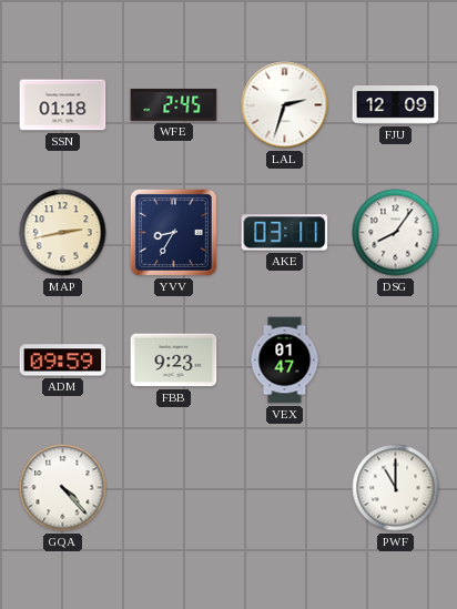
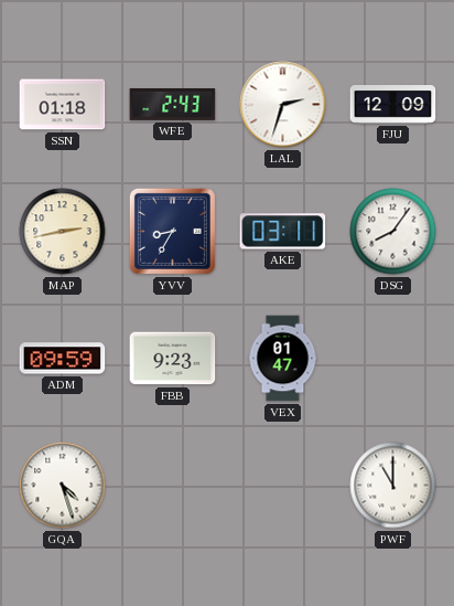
WFE: 2:45 -> 2:43 (173, 104)
GQA: 4:23 -> 4:27 (63, 486)
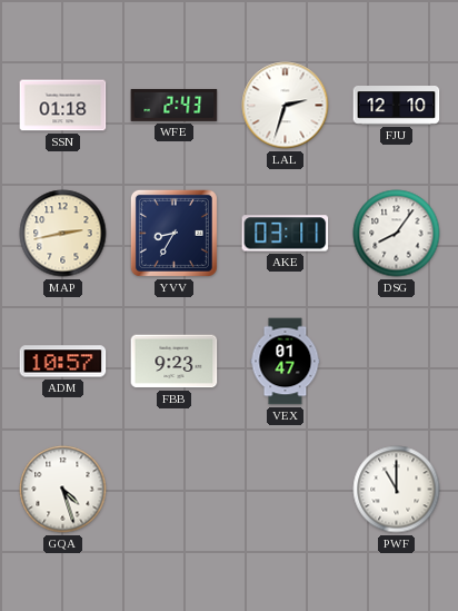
FJU: 12:09 -> 12:10 (397, 106)
ADM: 09:59 -> 10:57 (63, 362)
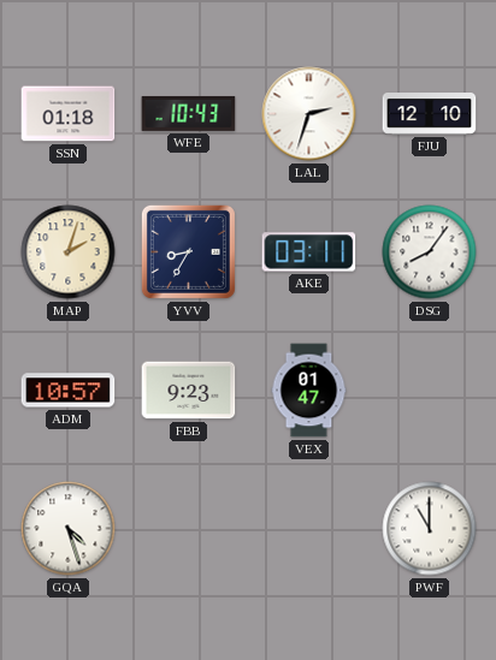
WFE: 2:43 -> 10:43 (189, 113)
MAP: 2:43 -> 2:03 (69, 252)
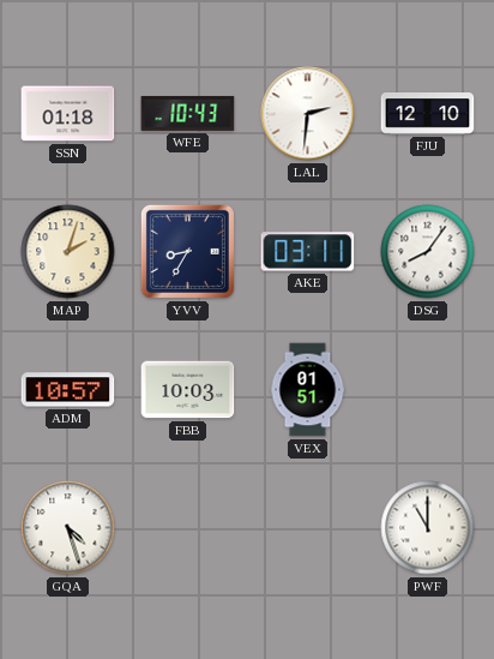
LAL: 2:33 -> 2:31 (308, 114)
FBB: 9:23 -> 10:03 (188, 390)
VEX: 01:47 -> 01:51 (308, 390)
